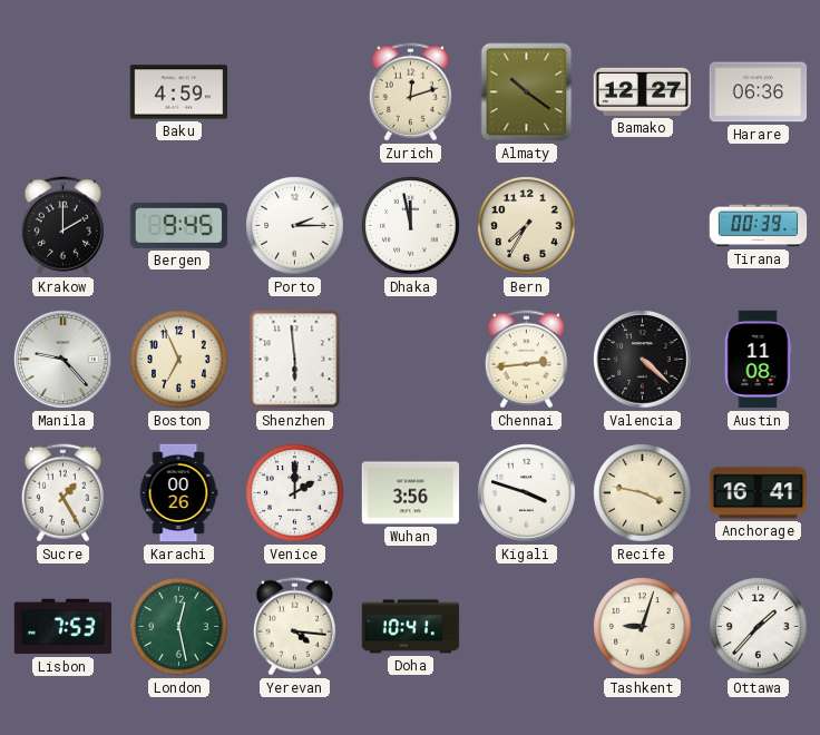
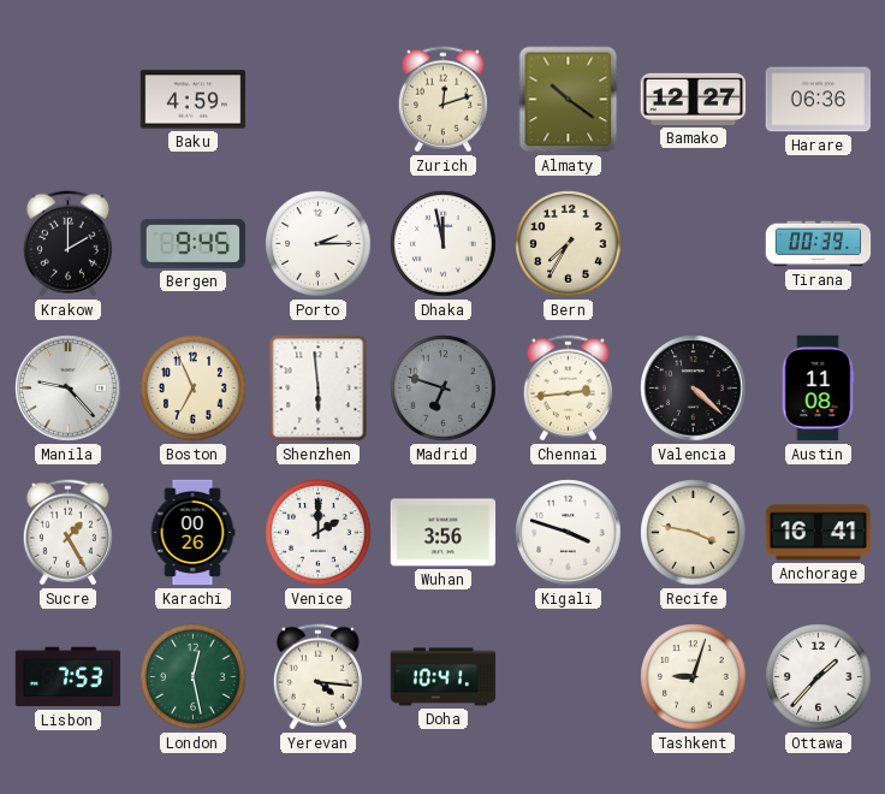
Madrid: none -> 6:48 (444, 389)
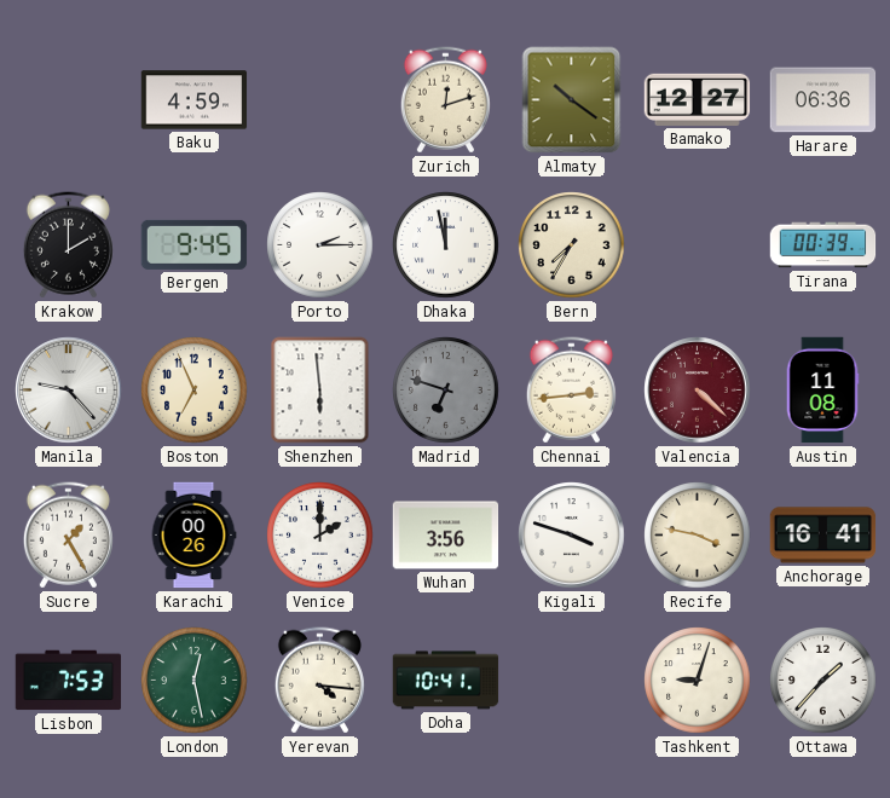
Valencia dial: black -> burgundy (698, 391)
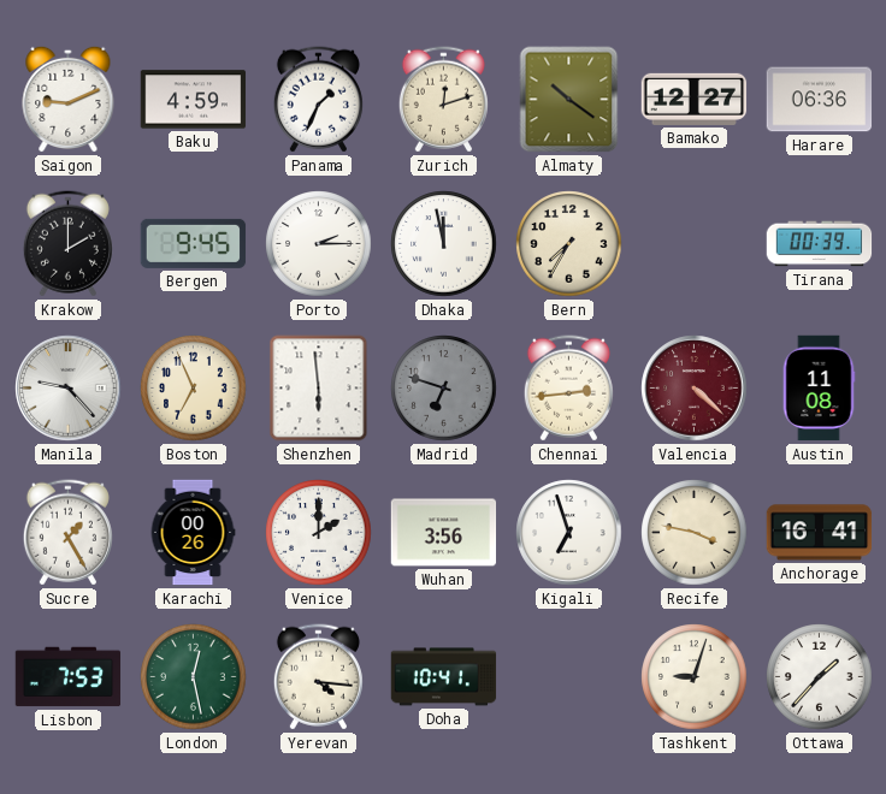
Saigon: none -> 9:11 (69, 99)
Panama: none -> 1:34 (318, 100)
Kigali: 3:48 -> 6:57 (569, 533)
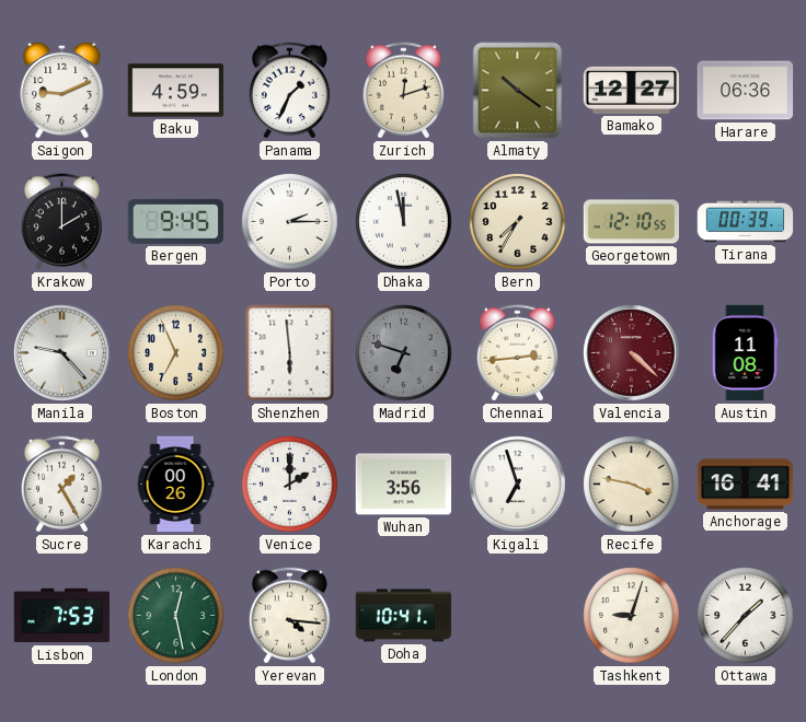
Georgetown: none -> 12:10 (632, 222)
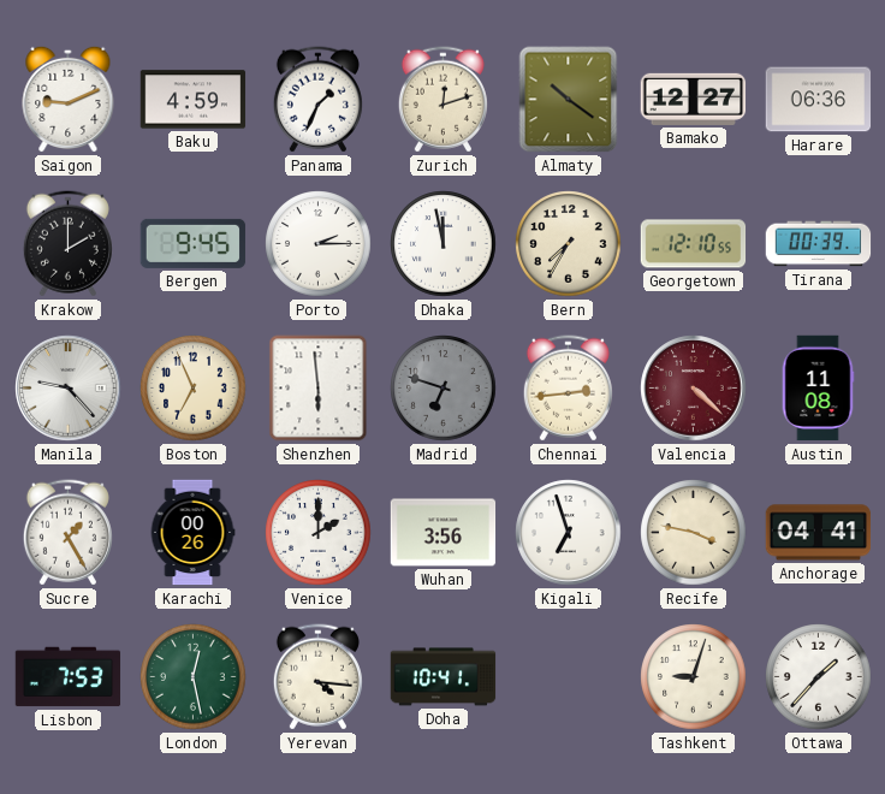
Anchorage: 16:41 -> 04:41 (819, 533)
